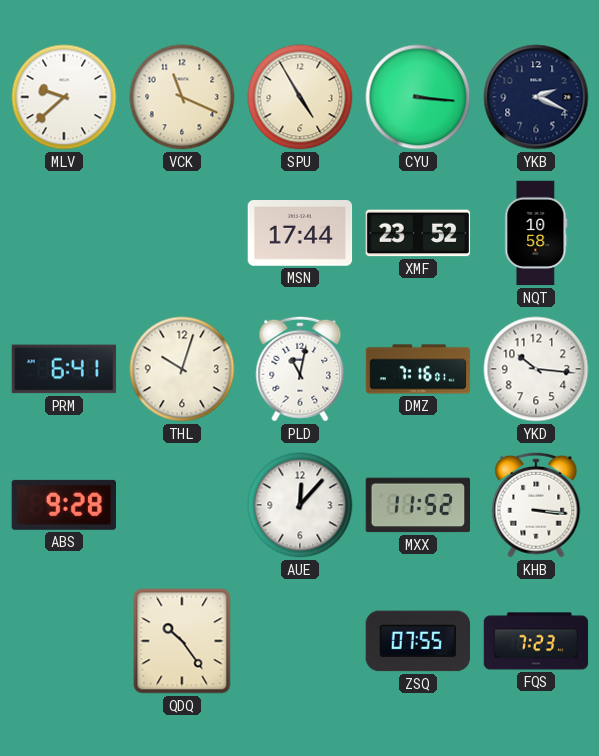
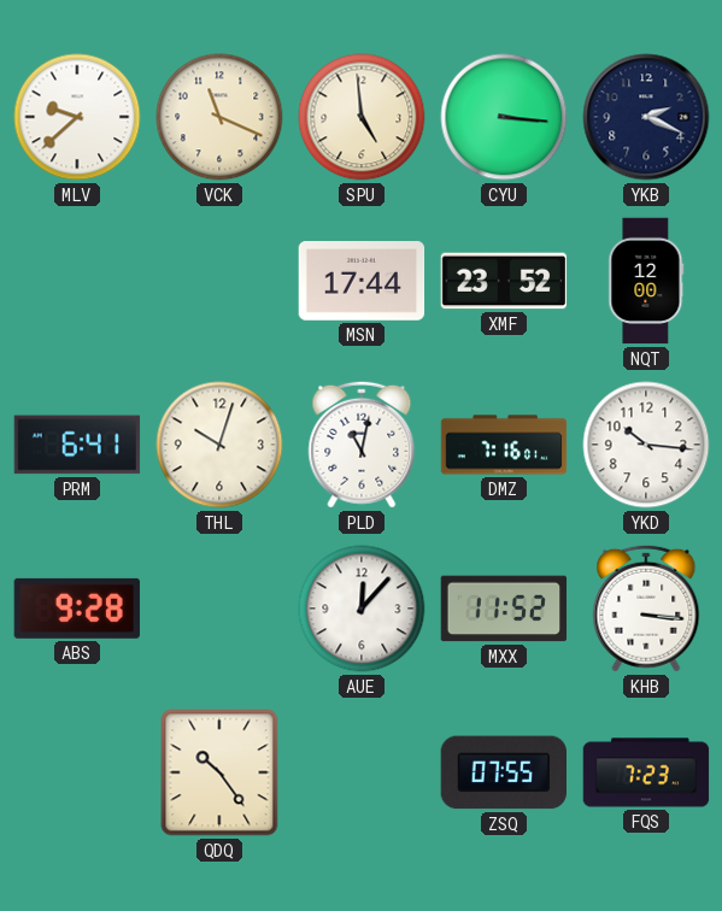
SPU: 4:55 -> 4:59 (362, 117)
NQT: 10:58 -> 12:00 (646, 281)
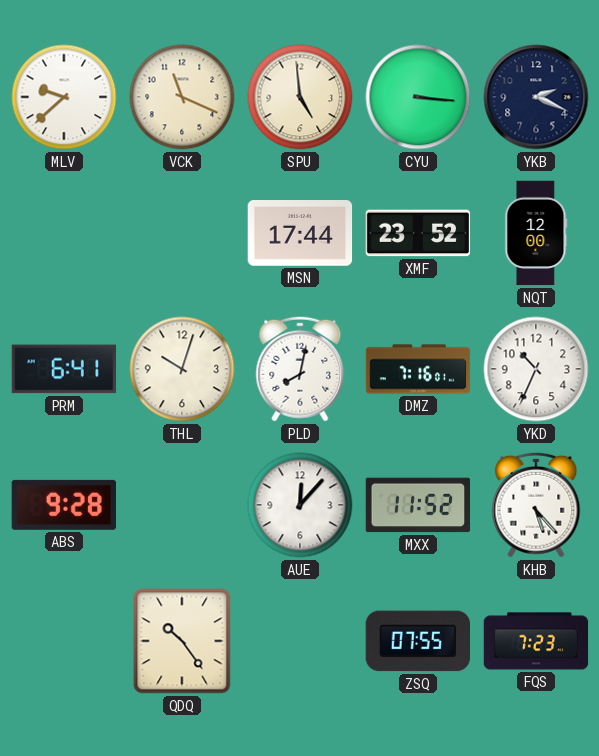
PLD: 11:02 -> 8:02 (300, 369)
YKD: 10:16 -> 10:34 (536, 369)
KHB: 3:16 -> 5:23 (536, 505)
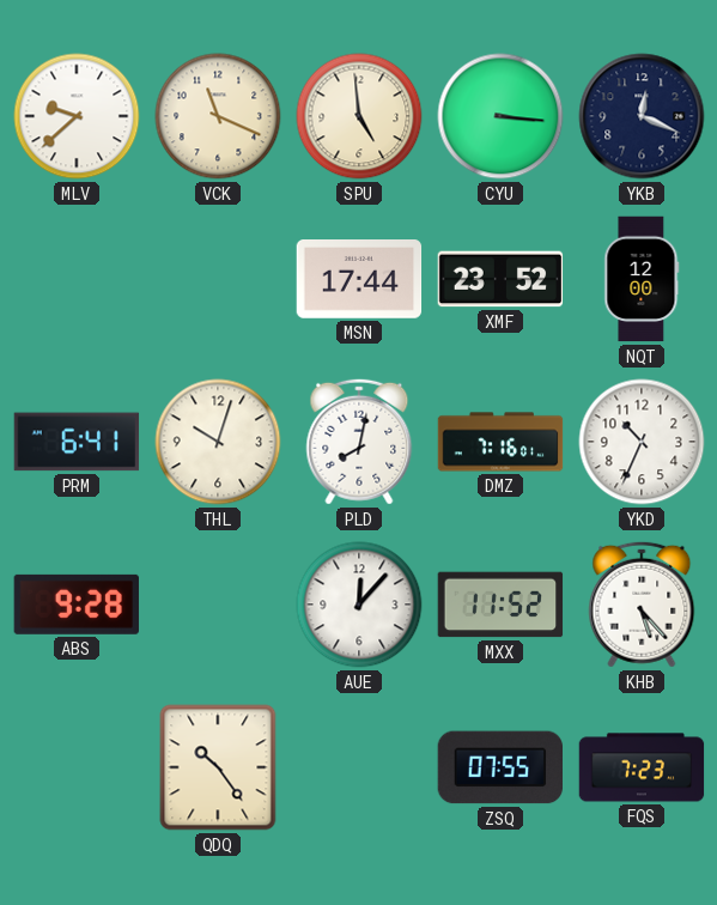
YKB: 2:19 -> 12:19 (642, 116)
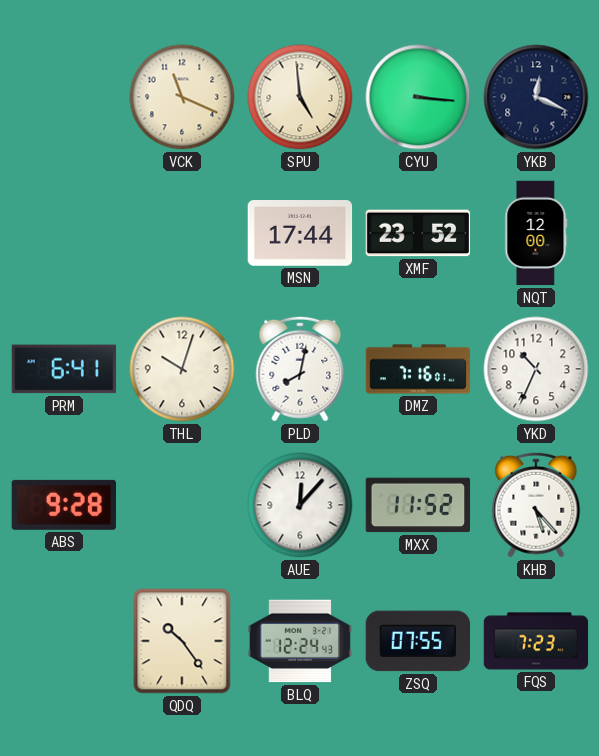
MLV: 9:38 -> none (77, 116)
BLQ: none -> 12:24 (300, 641)
